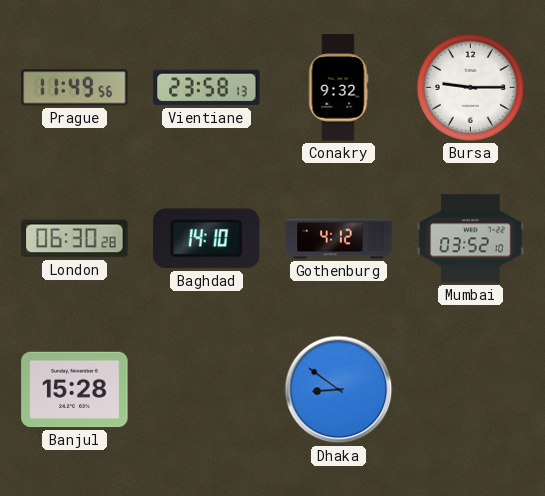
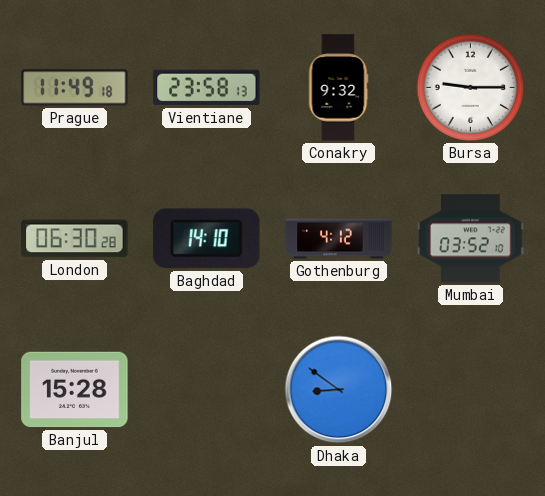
Prague: 11:49:56 -> 11:49:18 (75, 88)
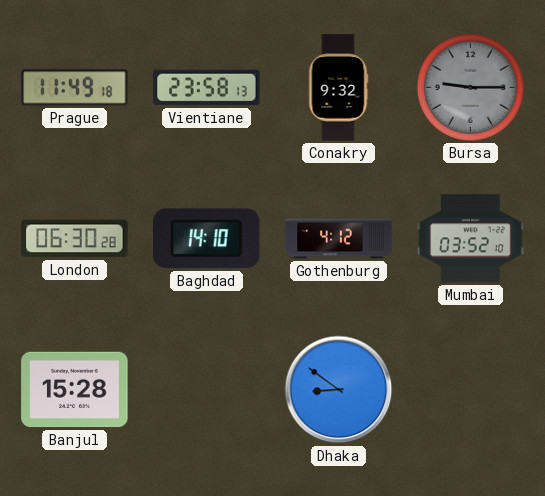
Bursa dial: white -> grey (470, 87)
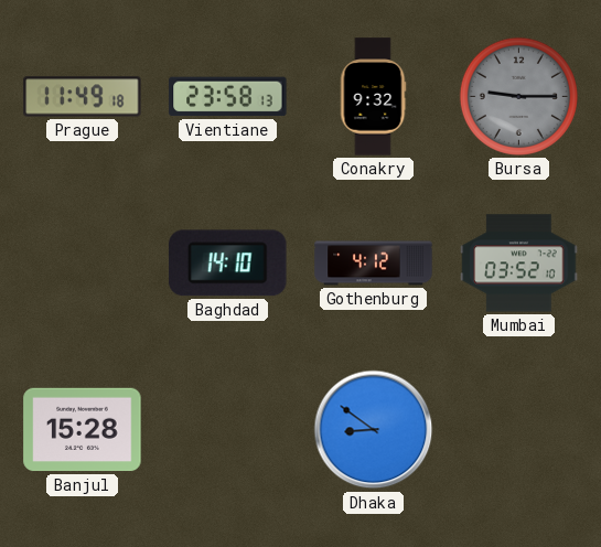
London: 06:30 -> none (75, 239)
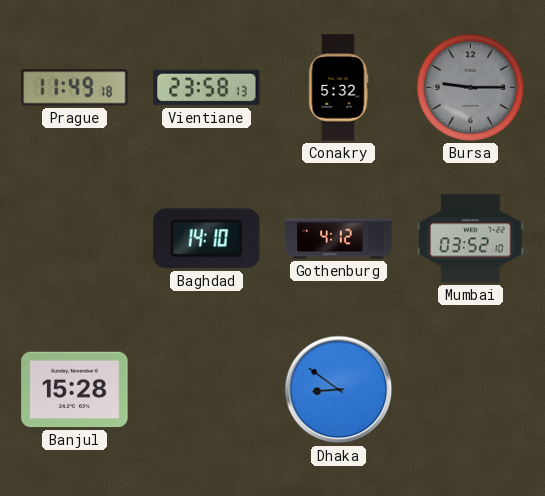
Conakry: 9:32 -> 5:32 (338, 88)
